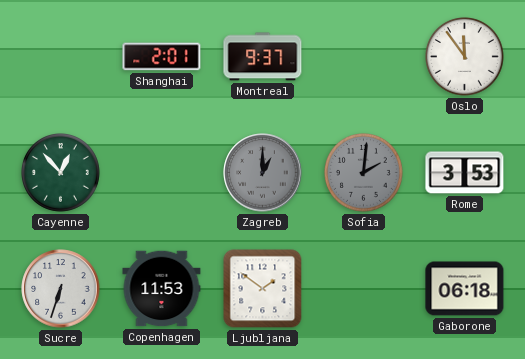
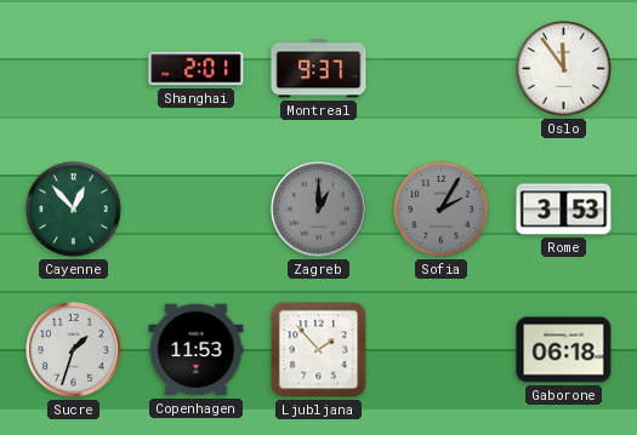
Sofia: 2:01 -> 2:05 (442, 210)
Sucre: 6:33 -> 1:33 (74, 350)
Ljubljana: 1:51 -> 1:53 (319, 350)
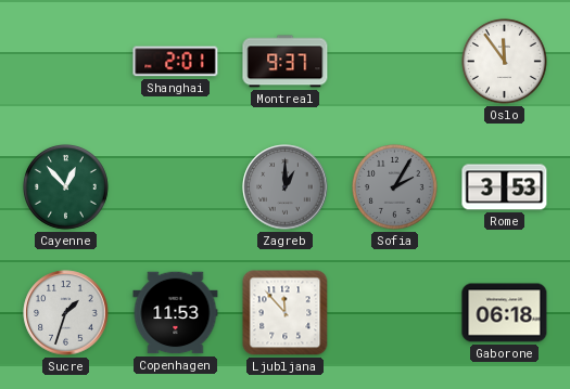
Ljubljana: 1:53 -> 11:53 (286, 313)
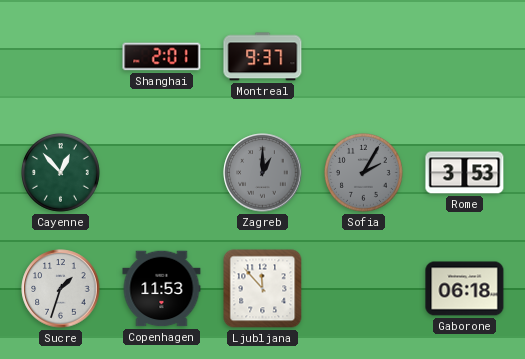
Oslo: 11:54 -> none (505, 62)
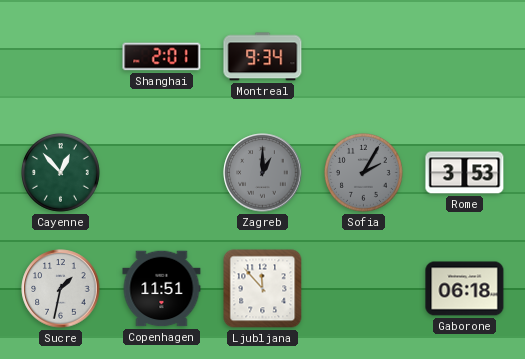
Montreal: 9:37 -> 9:34 (263, 57)
Sucre: 1:33 -> 1:32 (61, 289)
Copenhagen: 11:53 -> 11:51 (162, 289)
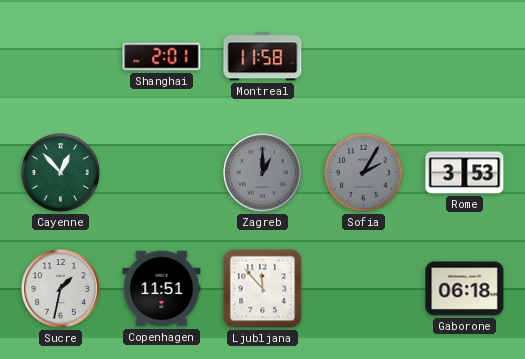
Montreal: 9:34 -> 11:58 (263, 57)
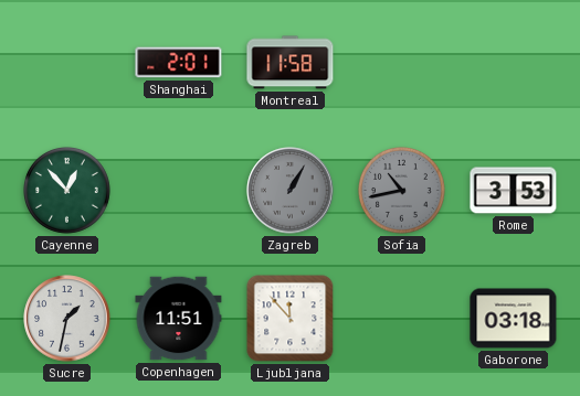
Zagreb: 1:00 -> 1:05 (291, 191)
Sofia: 2:05 -> 10:43 (402, 191)
Gaborone: 06:18 -> 03:18 (514, 319)
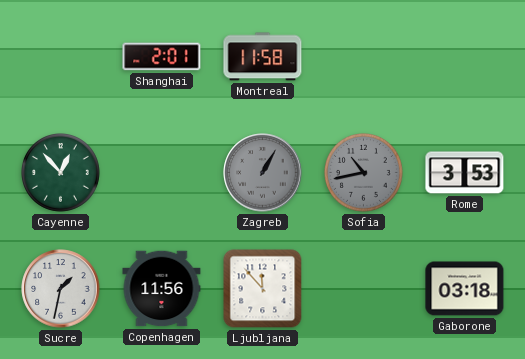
Copenhagen: 11:51 -> 11:56 (162, 289)
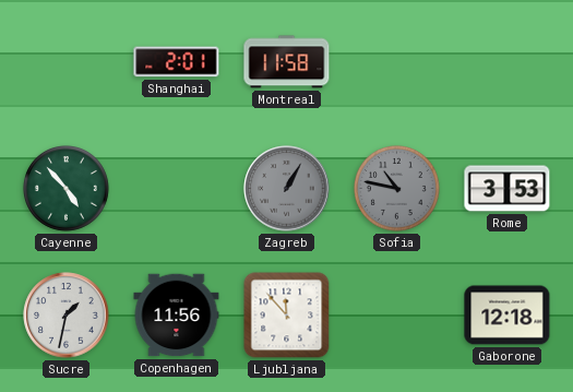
Cayenne: 12:53 -> 4:53 (67, 189)
Sofia: 10:43 -> 10:47 (397, 189)
Gaborone: 03:18 -> 12:18 (508, 316)
